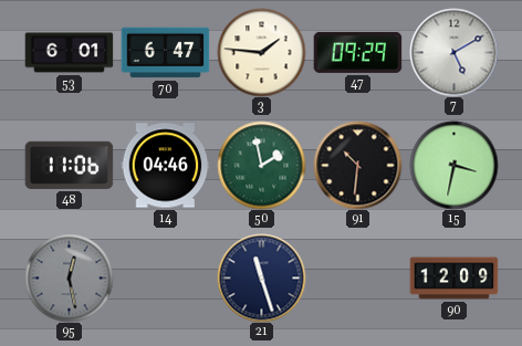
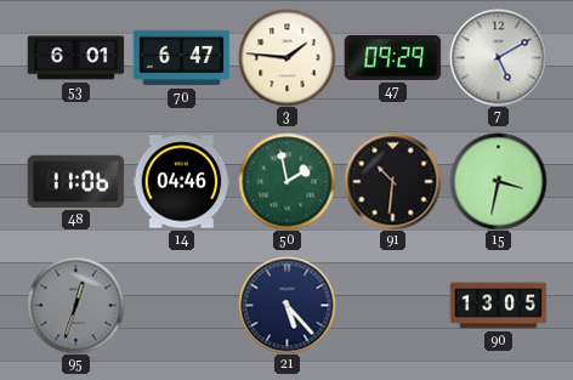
95: 12:28 -> 12:33 (75, 305)
21: 11:27 -> 5:23 (286, 305)
90: 12:09 -> 13:05 (498, 306)
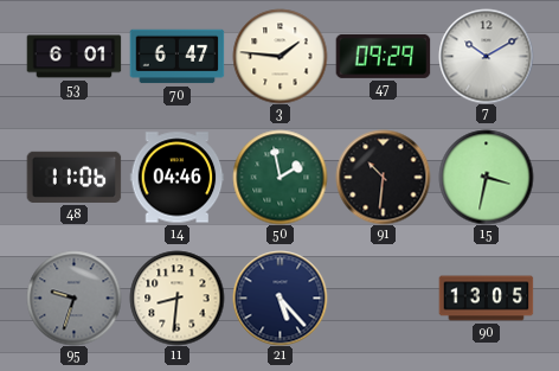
7: 5:10 -> 10:10 (486, 56)
95: 12:33 -> 9:33 (73, 298)
11: none -> 8:31 (176, 298)
